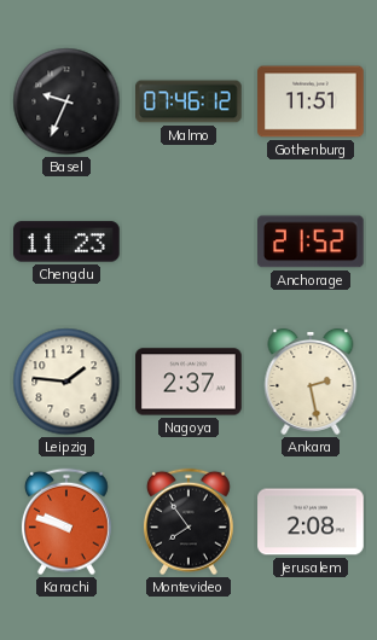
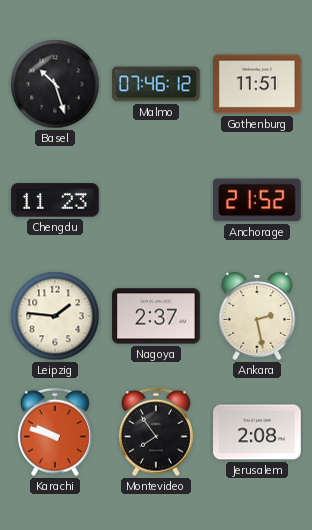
Basel: 9:34 -> 10:27 (55, 84)
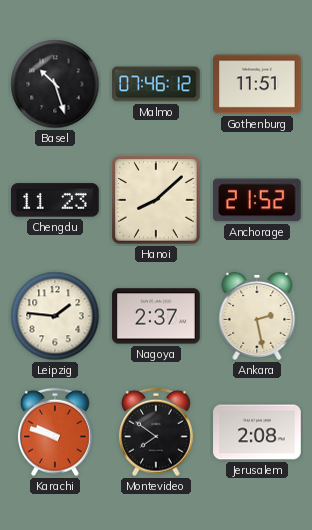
Hanoi: none -> 8:08 (156, 200)
Montevideo: 7:54 -> 7:51 (156, 432)
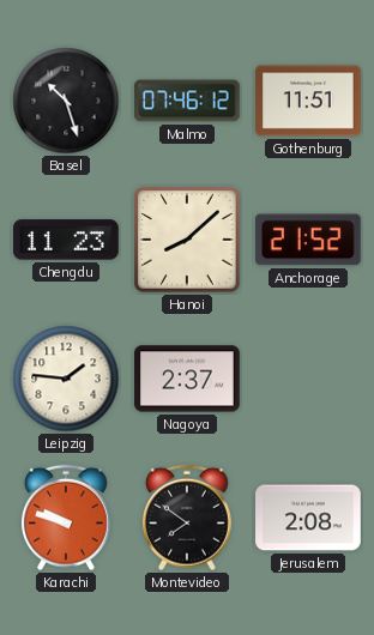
Ankara: 2:28 -> none (257, 316)
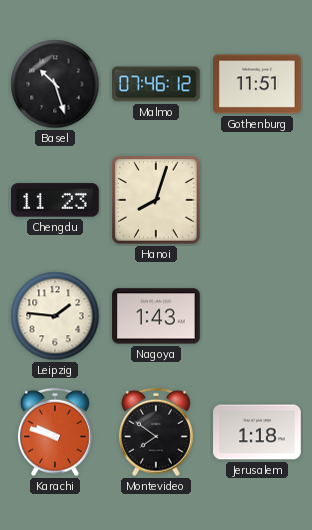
Hanoi: 8:08 -> 8:03 (156, 200)
Anchorage: 21:52 -> none (309, 240)
Nagoya: 2:37 -> 1:43 (156, 316)
Jerusalem: 2:08 -> 1:18 (257, 432)
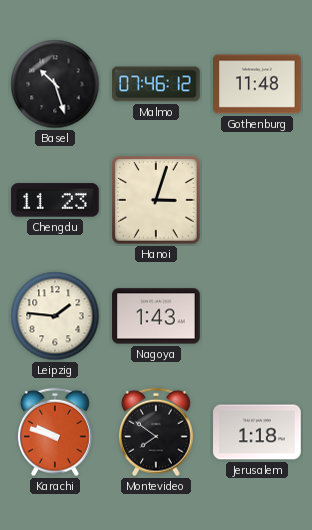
Gothenburg: 11:51 -> 11:48 (257, 84)
Hanoi: 8:03 -> 3:03 (156, 200)
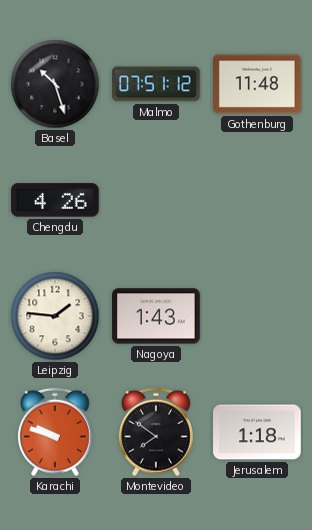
Malmo: 07:46 -> 07:51 (156, 84)
Chengdu: 11:23 -> 4:26 (56, 200)
Hanoi: 3:03 -> none (156, 200)
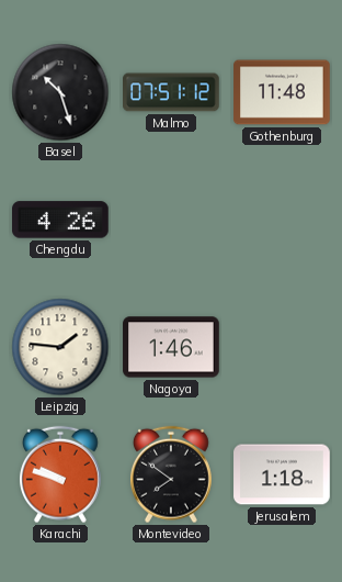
Nagoya: 1:43 -> 1:46 (171, 347)
